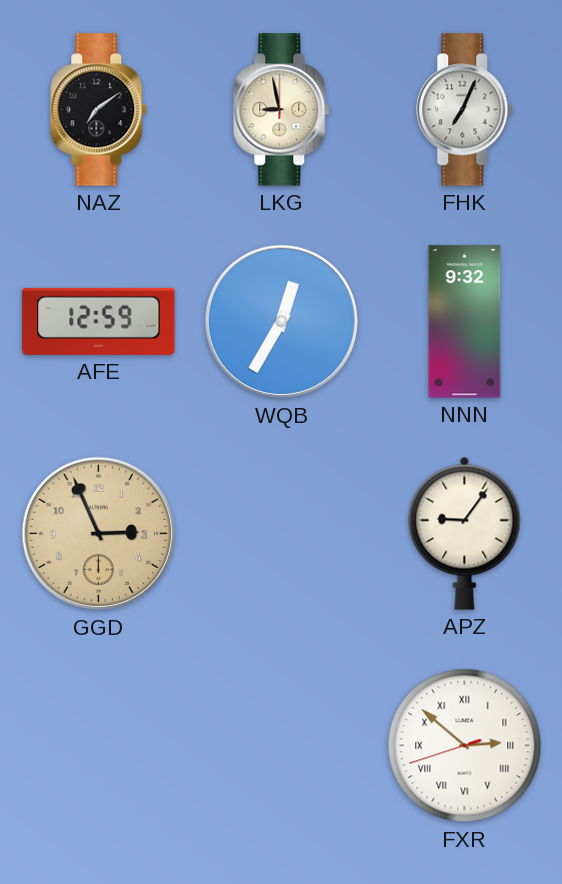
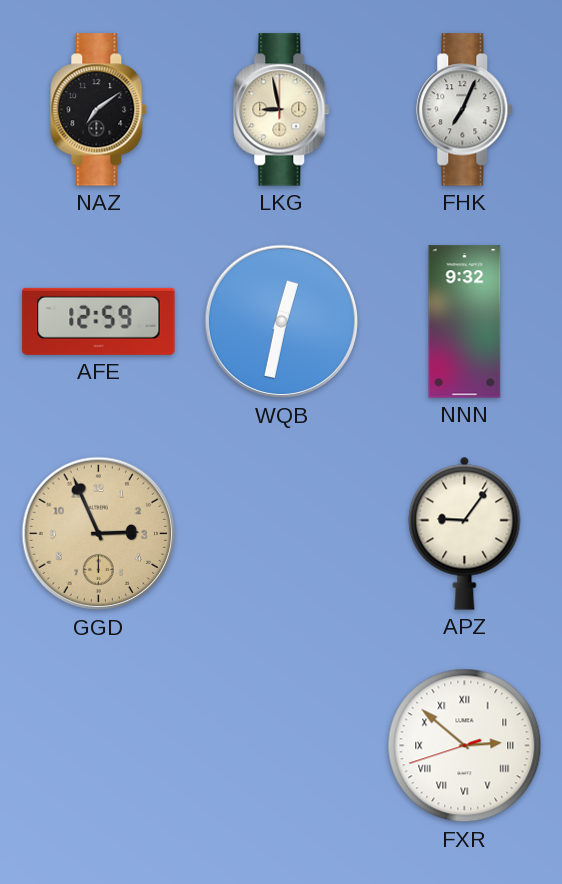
WQB: 12:35 -> 12:32 (282, 322)
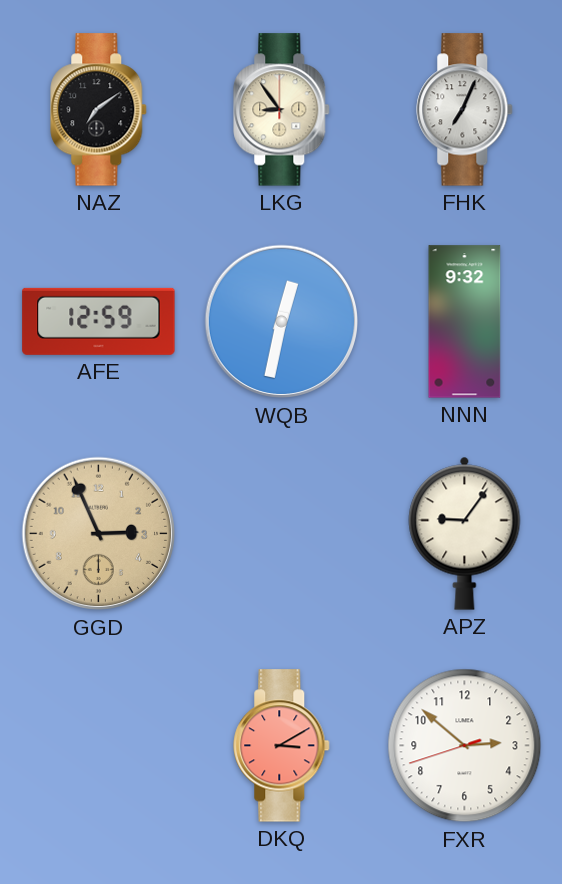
LKG: 8:58 -> 8:54 (282, 110)
DKQ: none -> 3:10 (282, 746)
FXR numerals: Roman -> Arabic (465, 746)
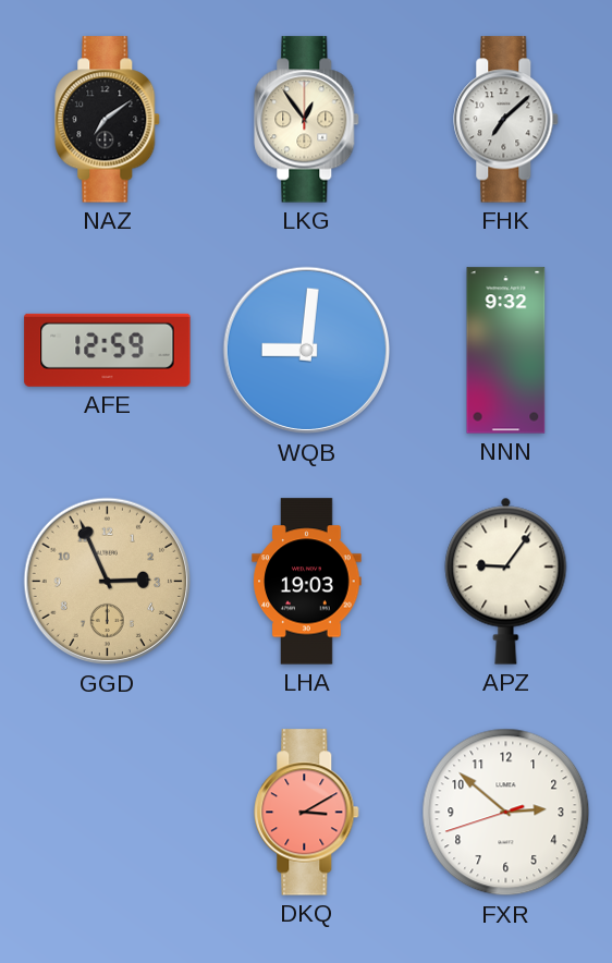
LKG: 8:54 -> 12:54 (307, 120)
FHK: 7:04 -> 7:08 (506, 120)
WQB: 12:32 -> 9:01 (307, 351)
LHA: none -> 19:03 (307, 582)
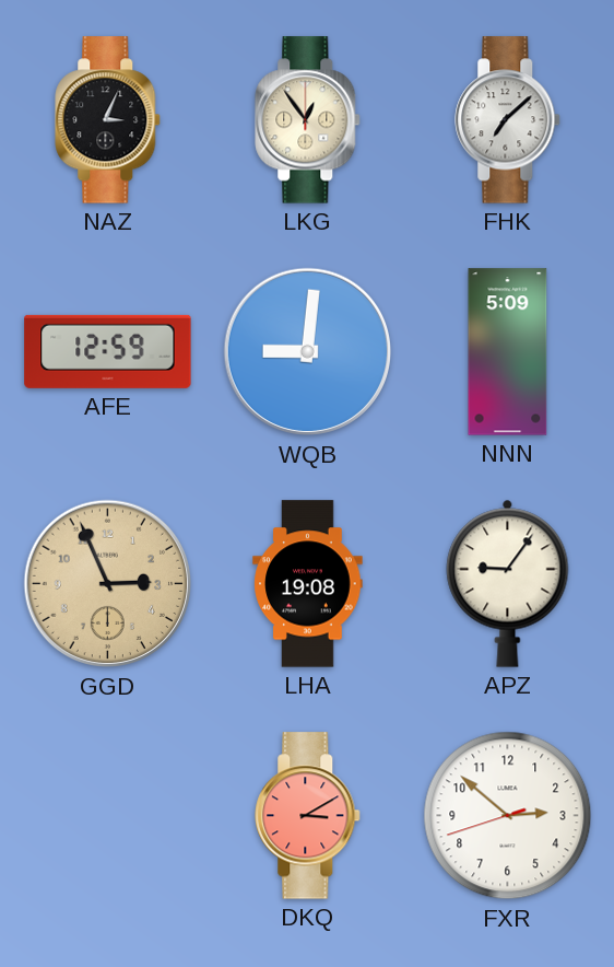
NAZ: 7:09 -> 3:04 (108, 120)
NNN: 9:32 -> 5:09 (508, 352)
LHA: 19:03 -> 19:08 (308, 584)
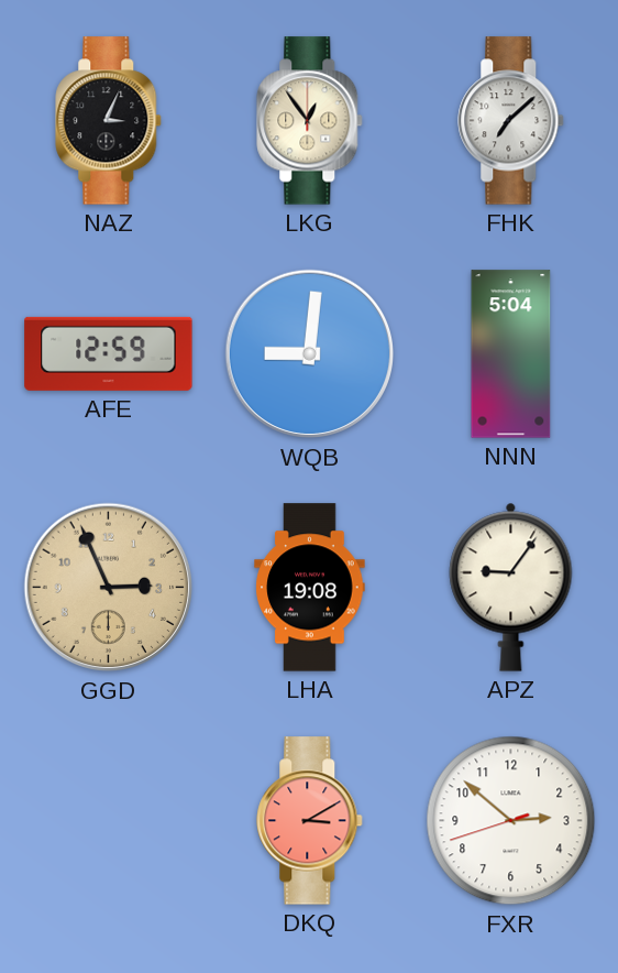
NNN: 5:09 -> 5:04 (511, 354)
